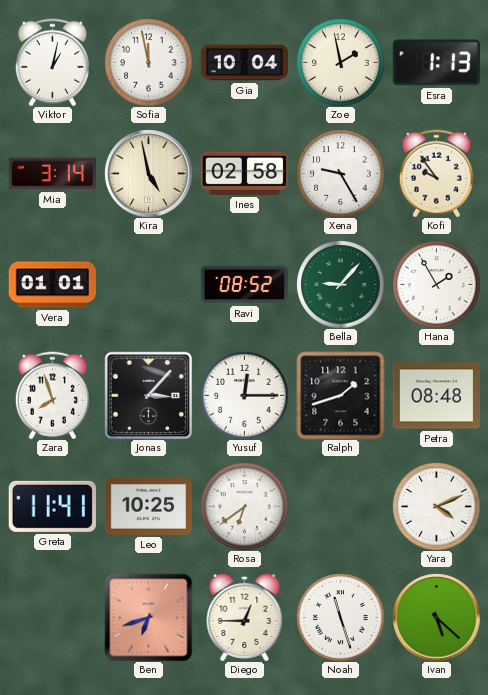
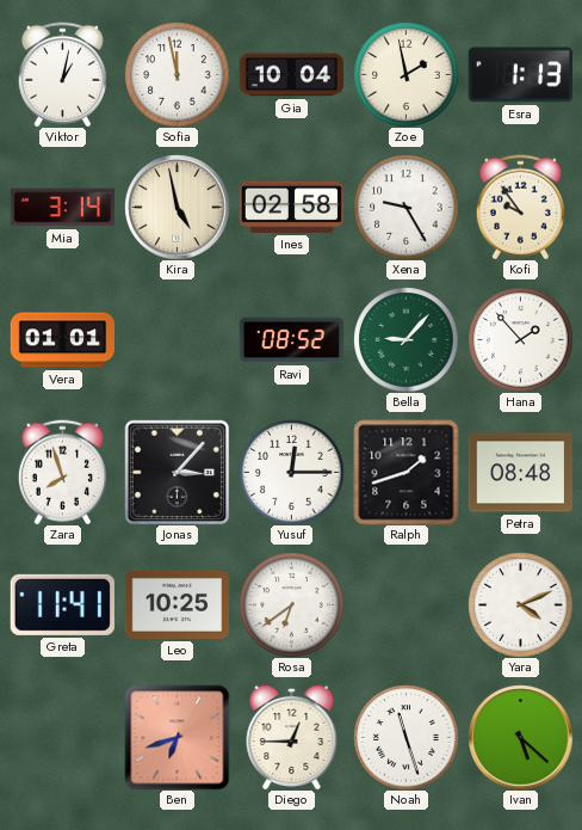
Hana: 1:55 -> 1:53 (520, 339)
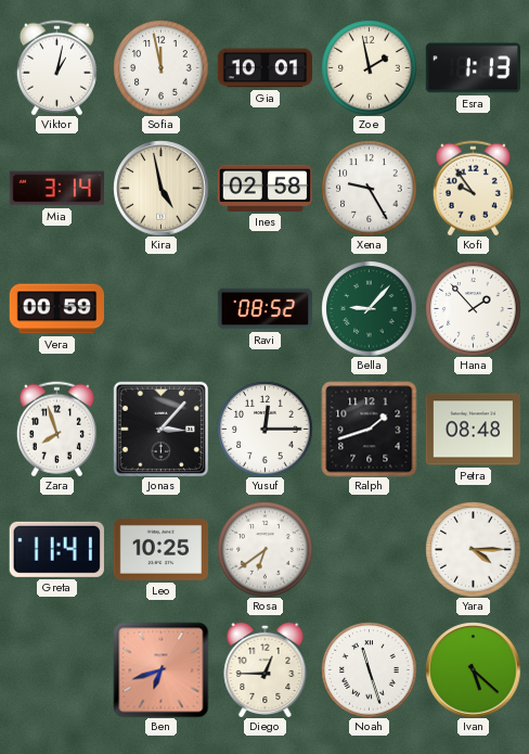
Gia: 10:04 -> 10:01 (264, 68)
Vera: 01:01 -> 00:59 (56, 309)
Yara: 4:11 -> 4:15 (473, 549)
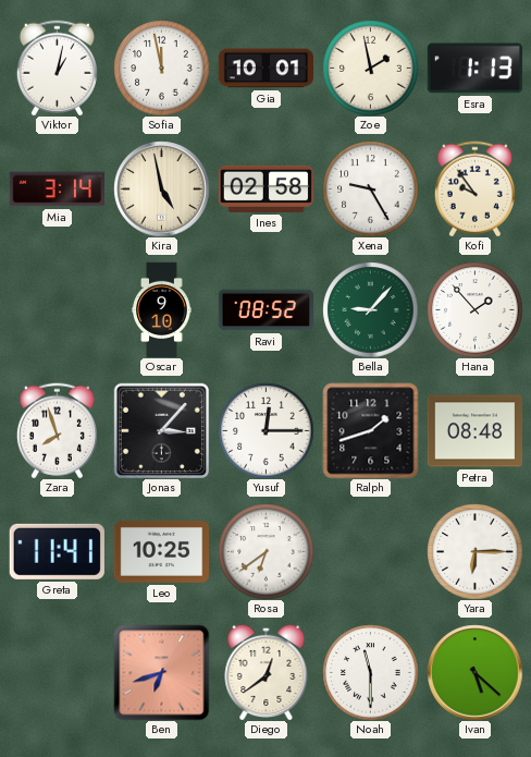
Vera: 00:59 -> none (56, 309)
Oscar: none -> 9:10 (162, 309)
Yara: 4:15 -> 6:15 (474, 551)
Diego: 12:45 -> 12:39 (267, 672)
Noah: 11:27 -> 11:30 (370, 672)
